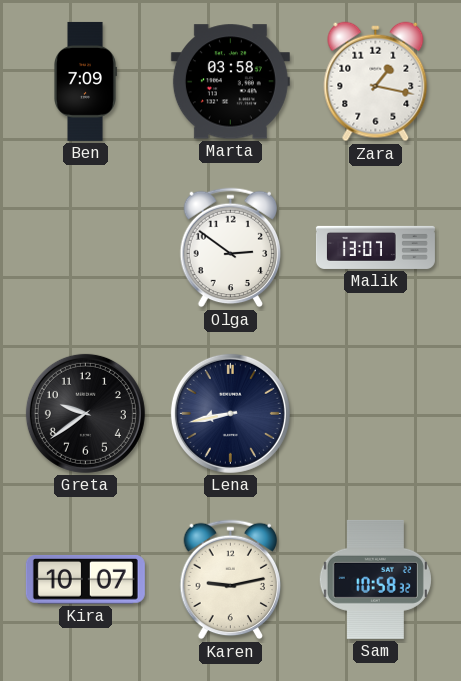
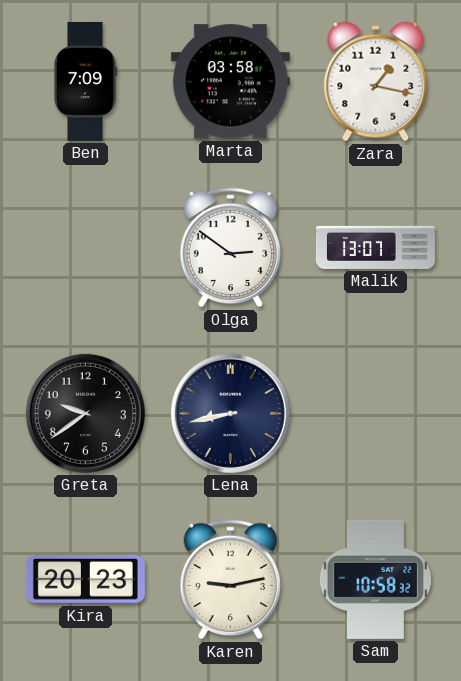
Kira: 10:07 -> 20:23 (85, 579)
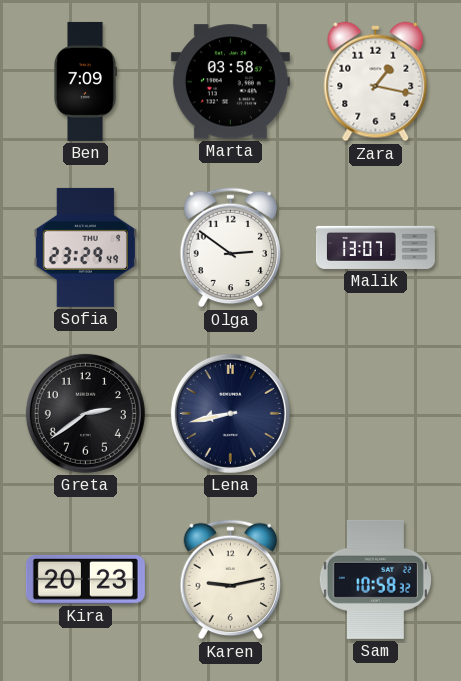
Sofia: none -> 23:29 (85, 247)
Greta: 9:39 -> 2:39 (85, 413)
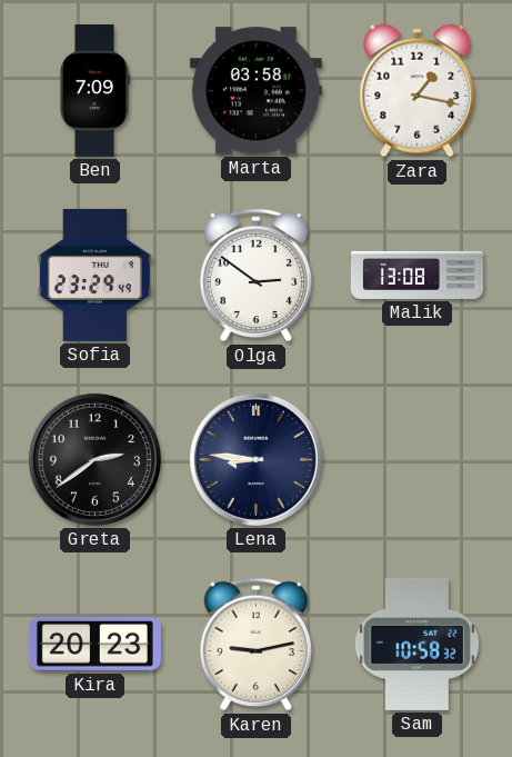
Malik: 13:07 -> 13:08 (416, 275)
Lena: 8:43 -> 8:46 (255, 459)
